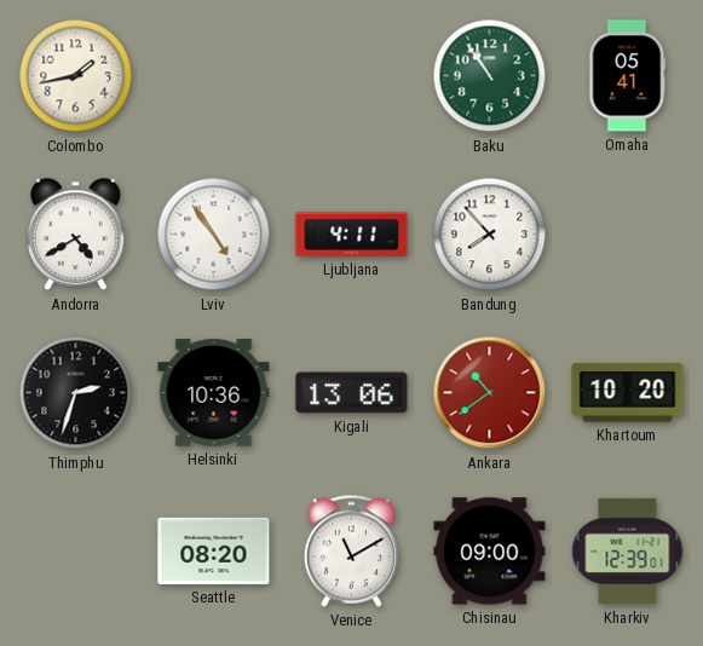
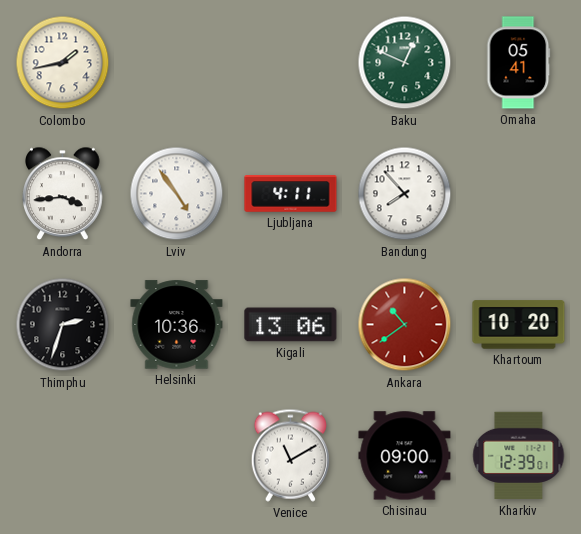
Baku: 10:54 -> 12:49 (405, 63)
Andorra: 4:40 -> 3:44 (63, 194)
Seattle: 08:20 -> none (214, 550)
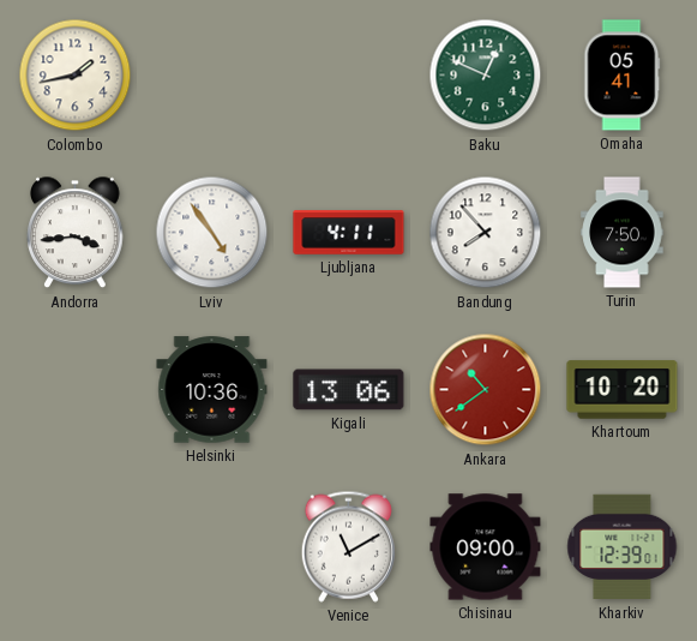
Turin: none -> 7:50 (623, 233)
Thimphu: 2:33 -> none (63, 325)
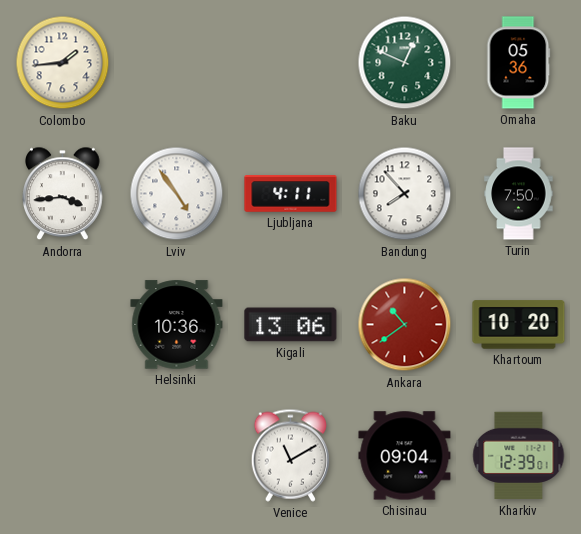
Colombo: 1:43 -> 1:44 (63, 63)
Omaha: 05:41 -> 05:36 (519, 63)
Chisinau: 09:00 -> 09:04 (405, 456)
